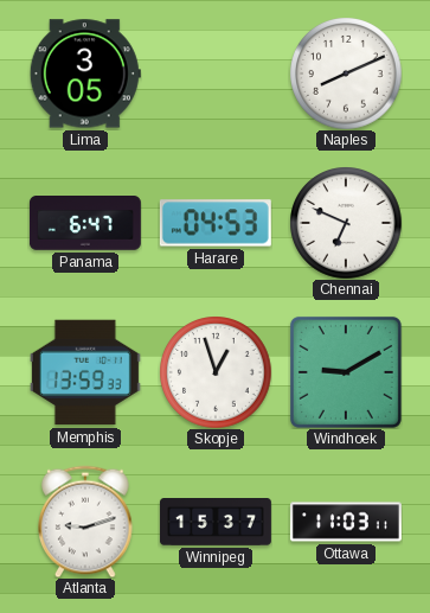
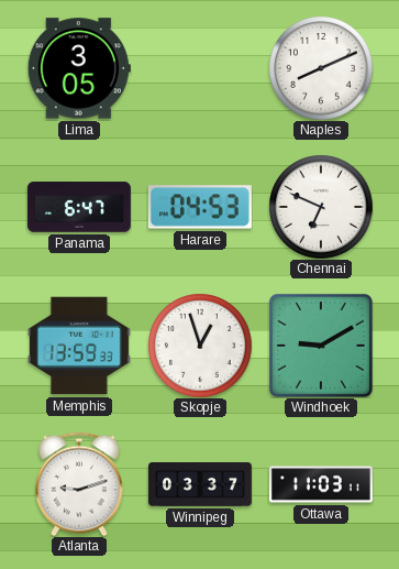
Winnipeg: 15:37 -> 03:37 (200, 485)
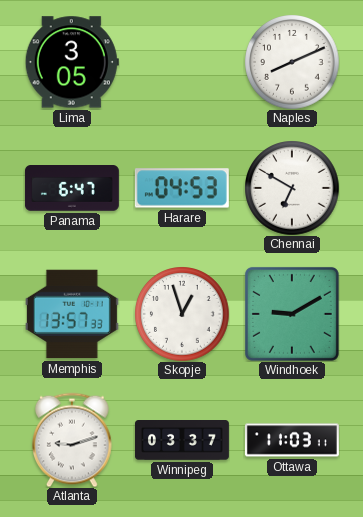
Chennai: 6:49 -> 6:50 (292, 188)
Memphis: 13:59 -> 13:57 (72, 314)
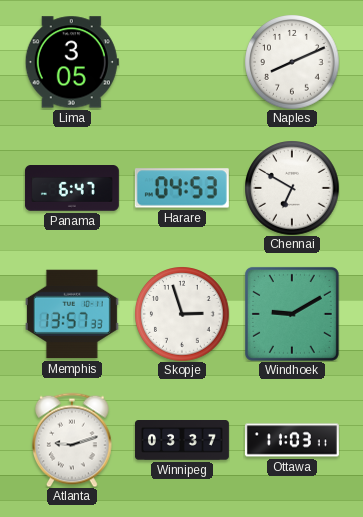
Skopje: 12:57 -> 2:57 (182, 314)
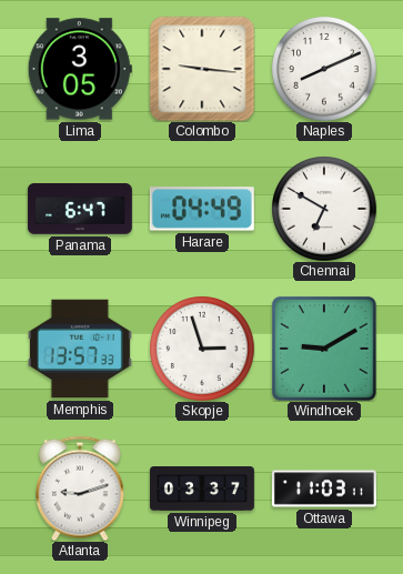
Colombo: none -> 9:16 (202, 69)
Harare: 04:53 -> 04:49 (202, 209)
